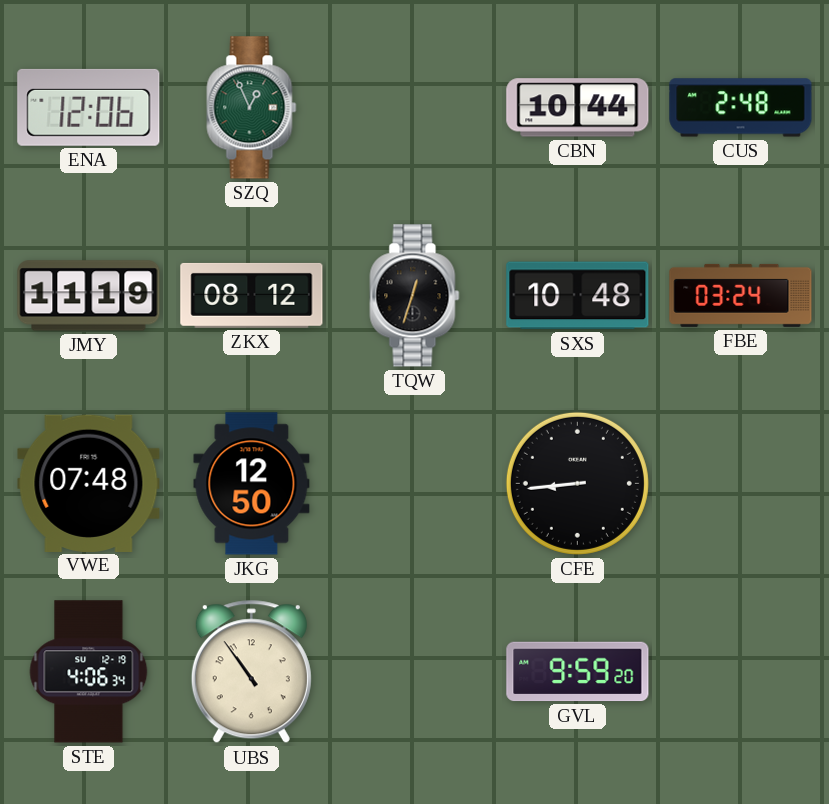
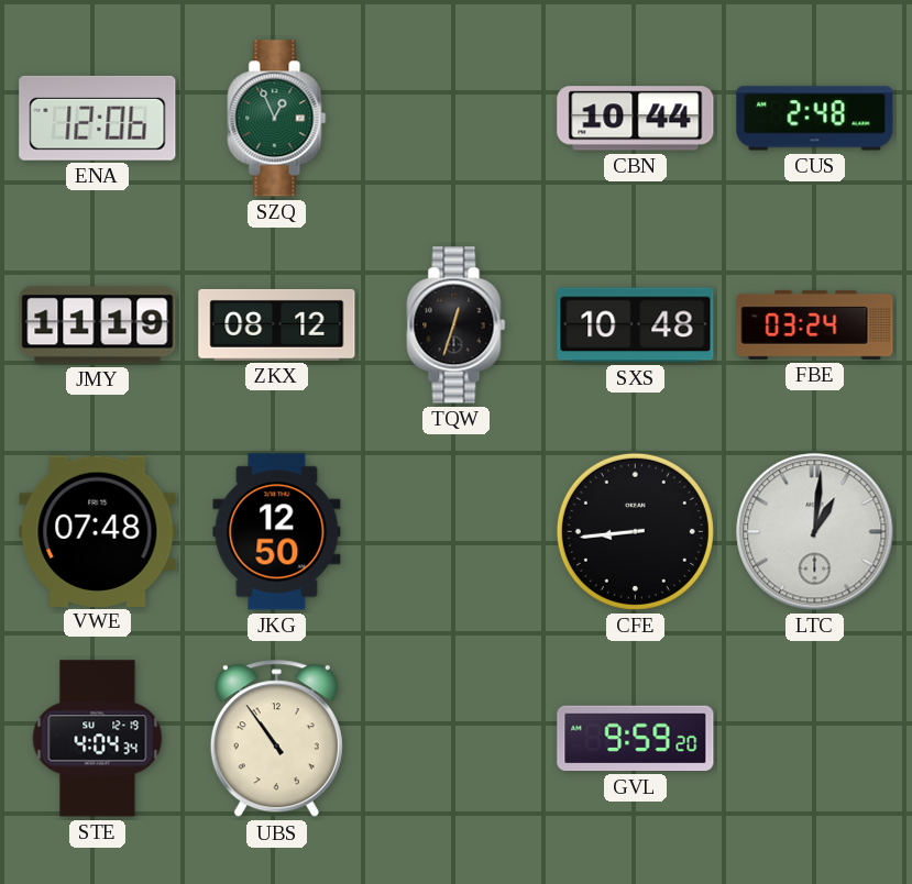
LTC: none -> 1:01 (815, 532)
STE: 4:06 -> 4:04 (98, 739)
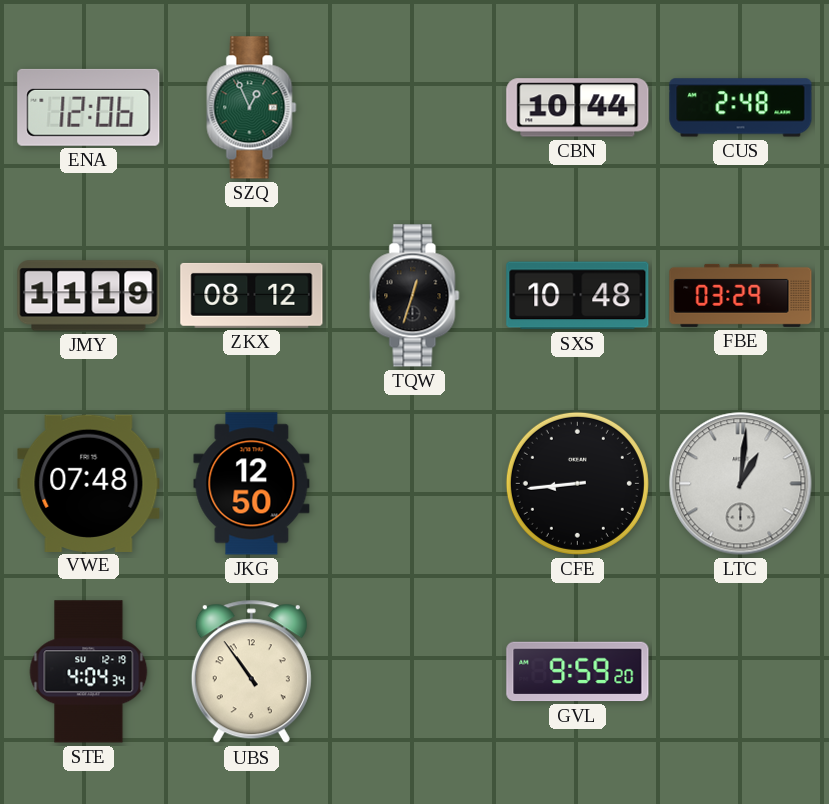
FBE: 03:24 -> 03:29 (741, 295)
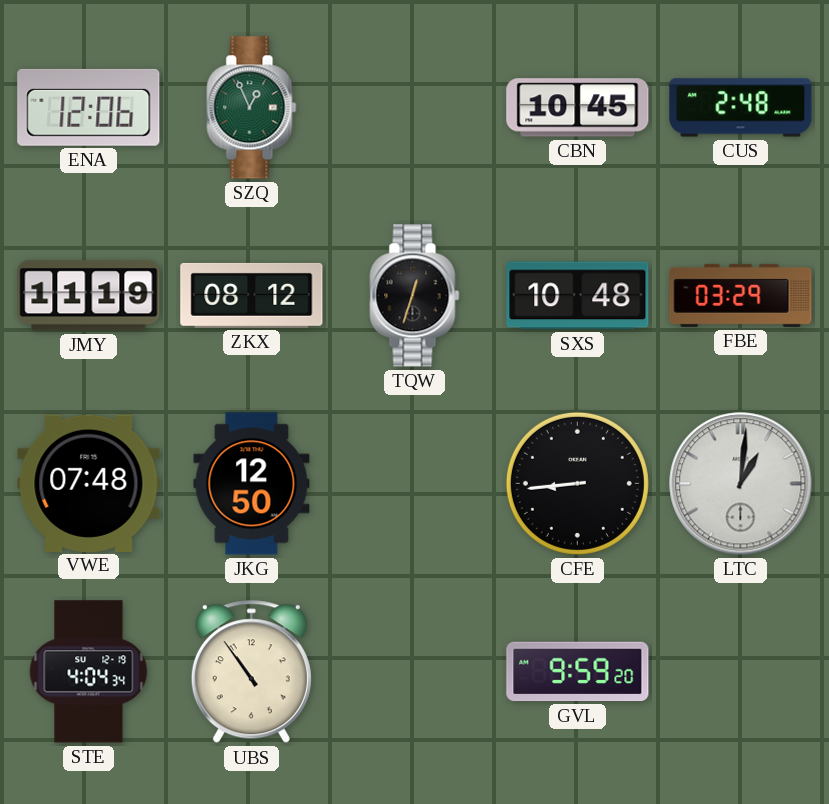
CBN: 10:44 -> 10:45 (578, 108)
